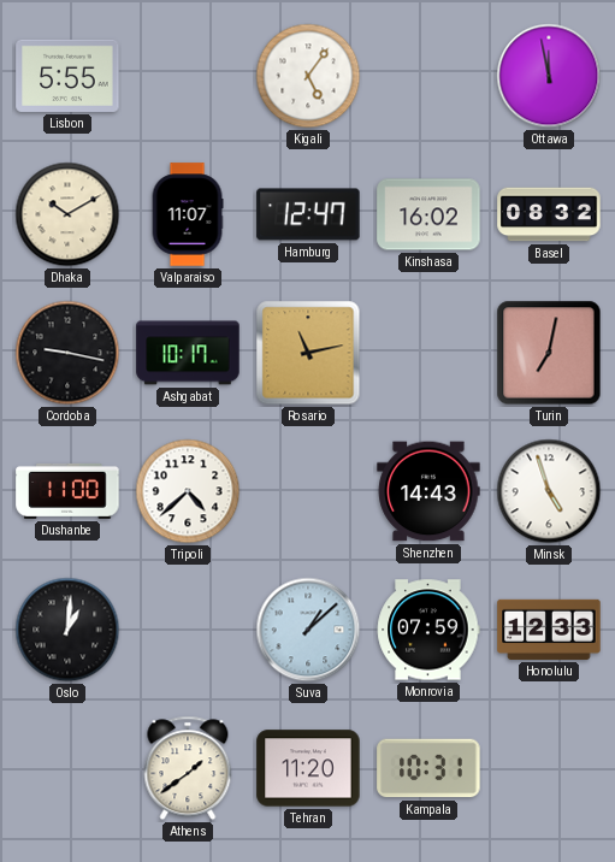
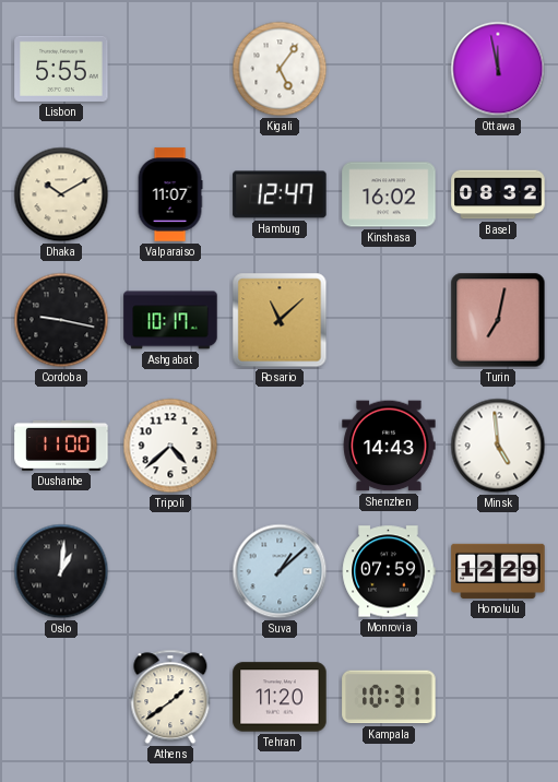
Rosario: 11:13 -> 11:08 (280, 320)
Minsk: 4:57 -> 4:59 (498, 446)
Honolulu: 12:33 -> 12:29 (498, 571)
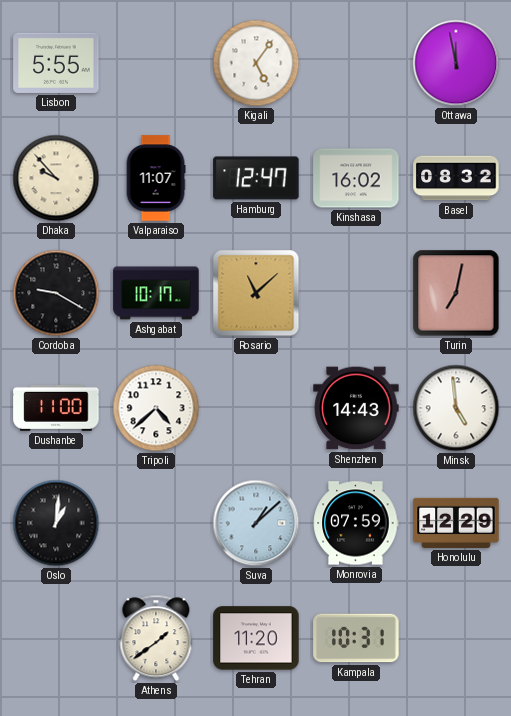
Dhaka: 10:10 -> 9:53 (56, 178)
Cordoba: 9:17 -> 9:20 (56, 293)
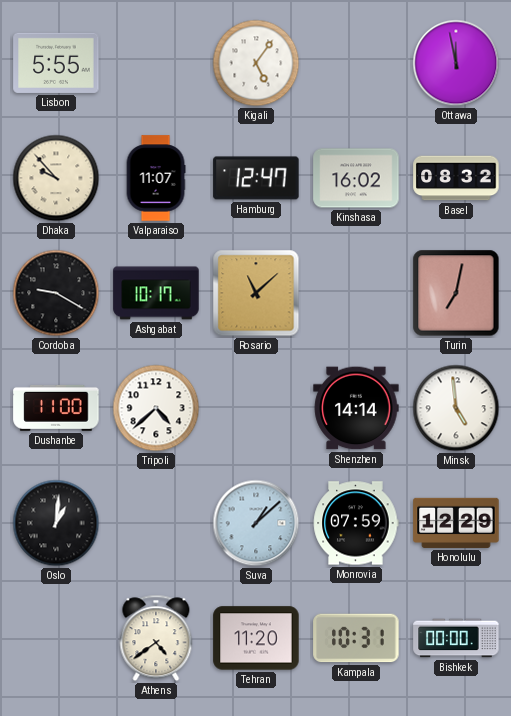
Shenzhen: 14:43 -> 14:14 (356, 408)
Athens: 1:39 -> 4:39 (156, 638)
Bishkek: none -> 00:00 (456, 638)
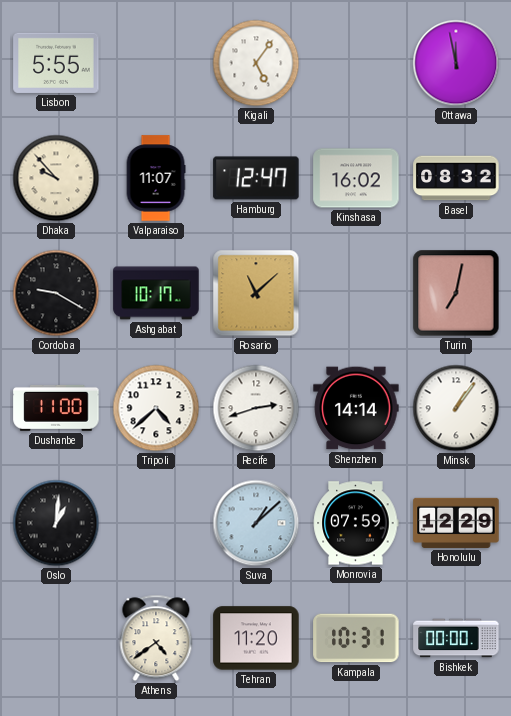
Recife: none -> 2:42 (256, 408)
Minsk: 4:59 -> 1:06 (456, 408)
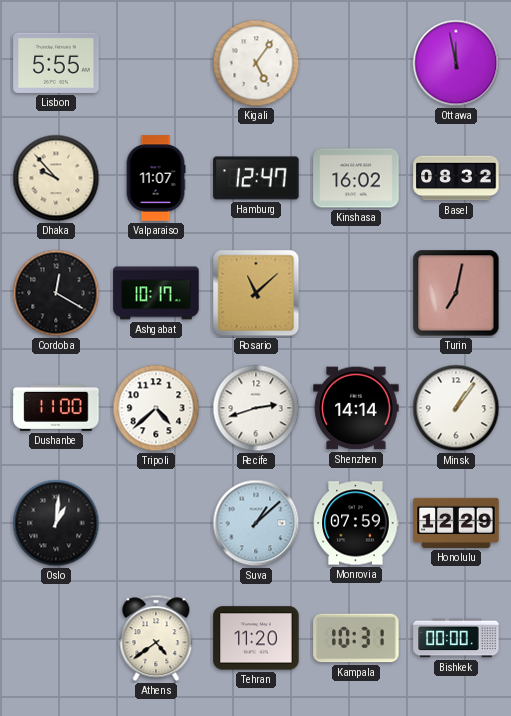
Cordoba: 9:20 -> 12:20 (56, 293)
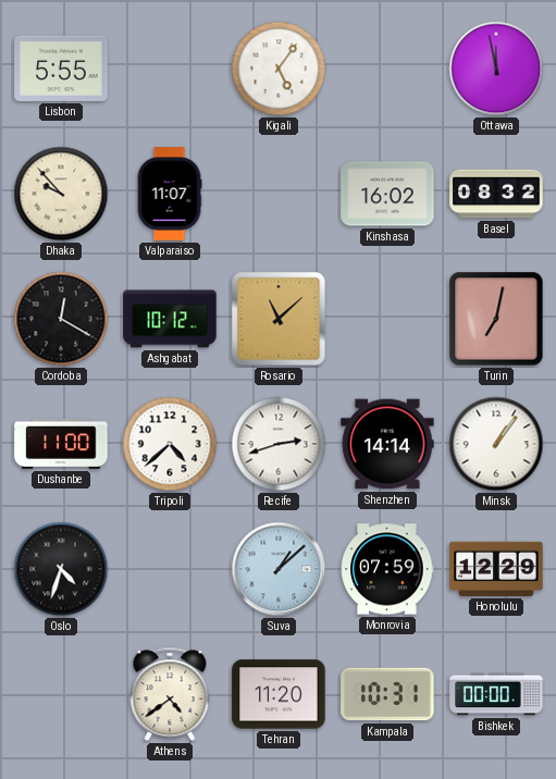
Hamburg: 12:47 -> none (256, 178)
Ashgabat: 10:17 -> 10:12 (170, 319)
Oslo: 1:01 -> 4:33 (61, 569)
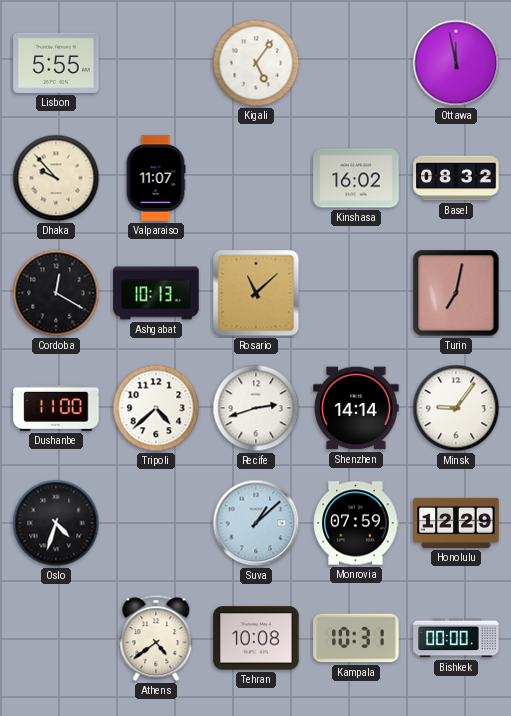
Ashgabat: 10:12 -> 10:13 (156, 293)
Minsk: 1:06 -> 9:06 (456, 408)
Tehran: 11:20 -> 10:08 (256, 638)
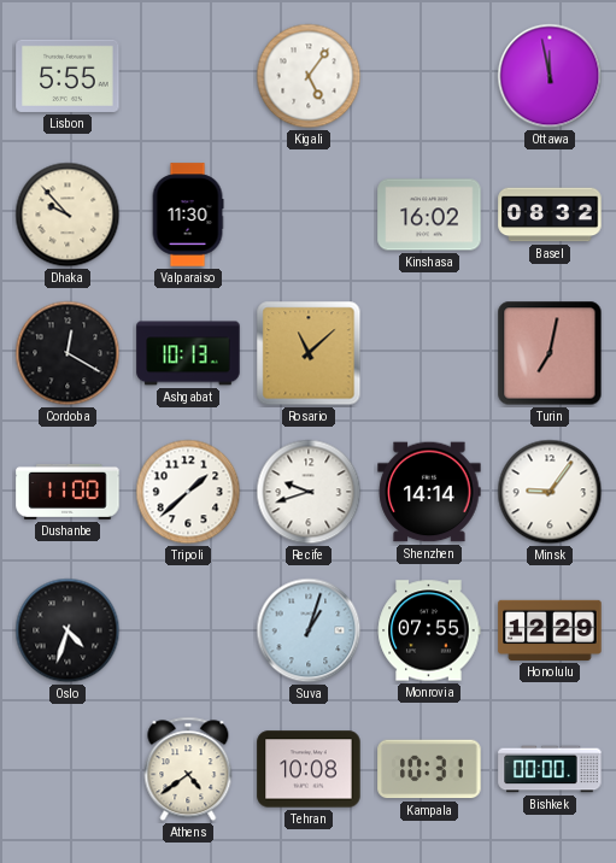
Valparaiso: 11:07 -> 11:30 (188, 215)
Tripoli: 4:38 -> 1:38 (188, 492)
Recife: 2:42 -> 9:42 (309, 492)
Suva: 1:08 -> 1:03 (309, 630)
Monrovia: 07:59 -> 07:55 (429, 630)
